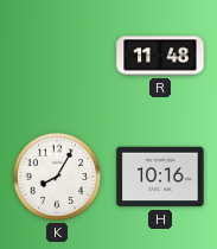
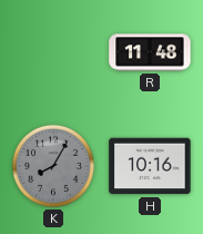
K dial: white -> grey (53, 166)
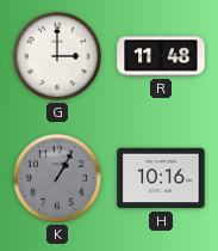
G: none -> 3:00 (57, 56)
K: 8:05 -> 1:05 (57, 178)
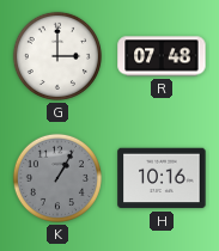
R: 11:48 -> 07:48 (162, 56)
